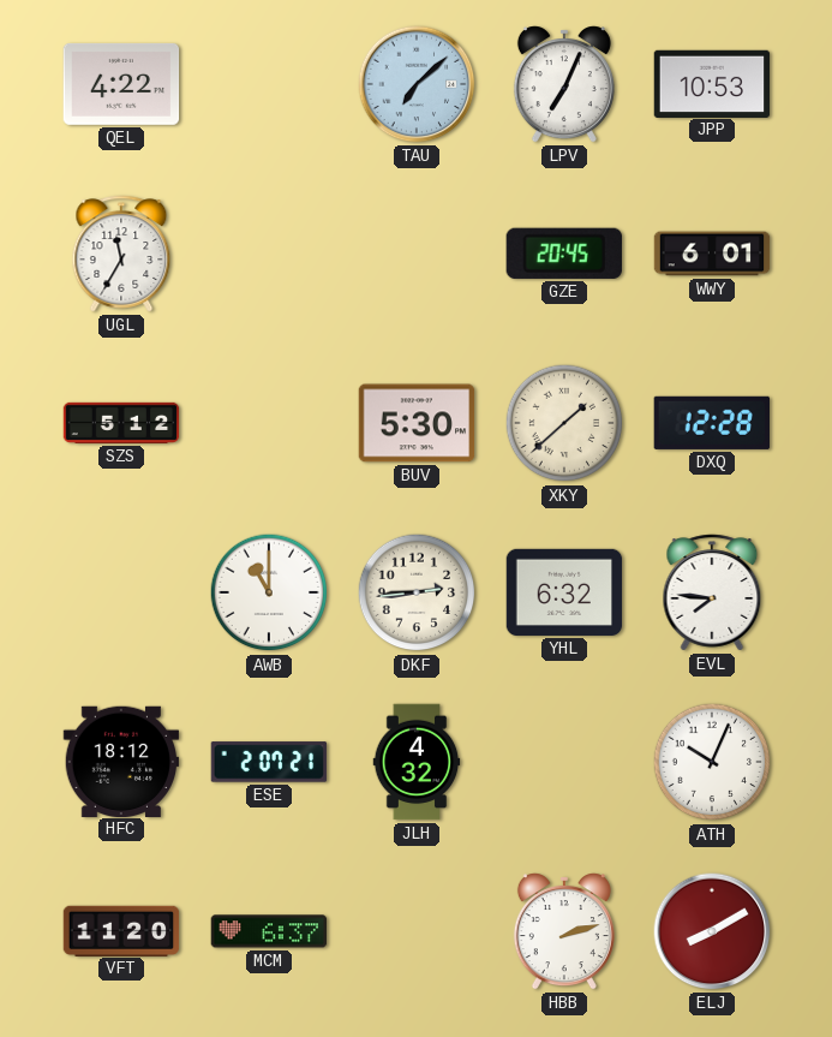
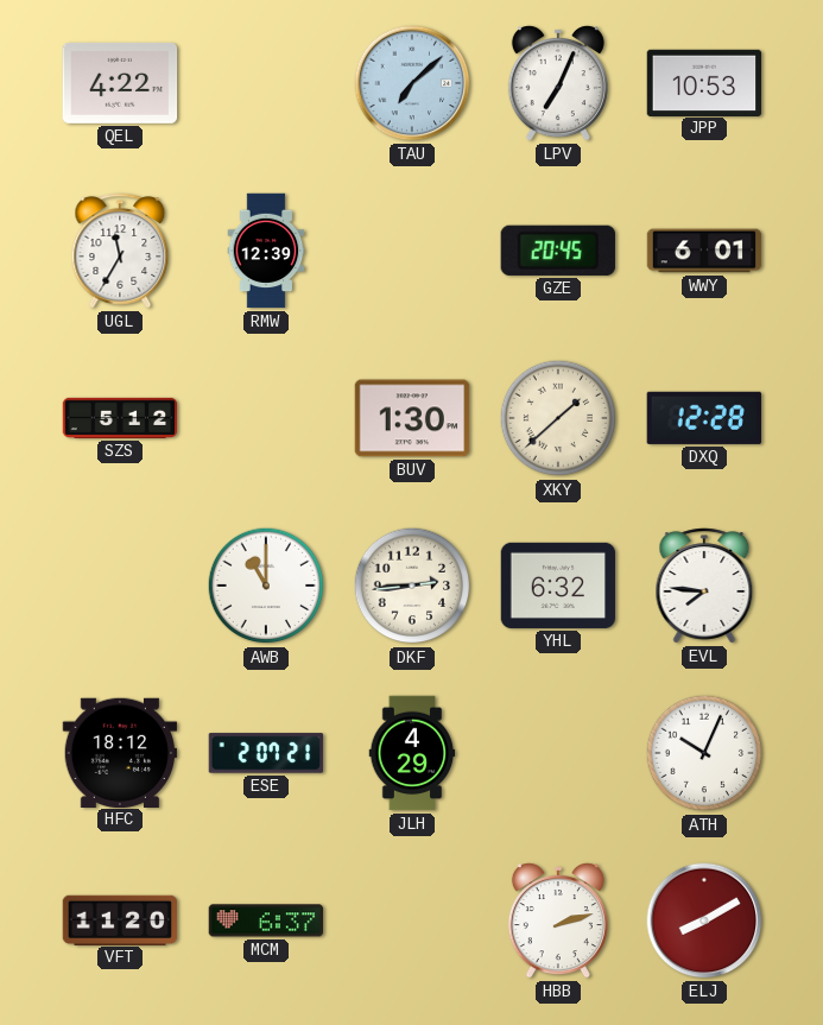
RMW: none -> 12:39 (266, 251)
BUV: 5:30 -> 1:30 (412, 418)
JLH: 4:32 -> 4:29 (412, 753)
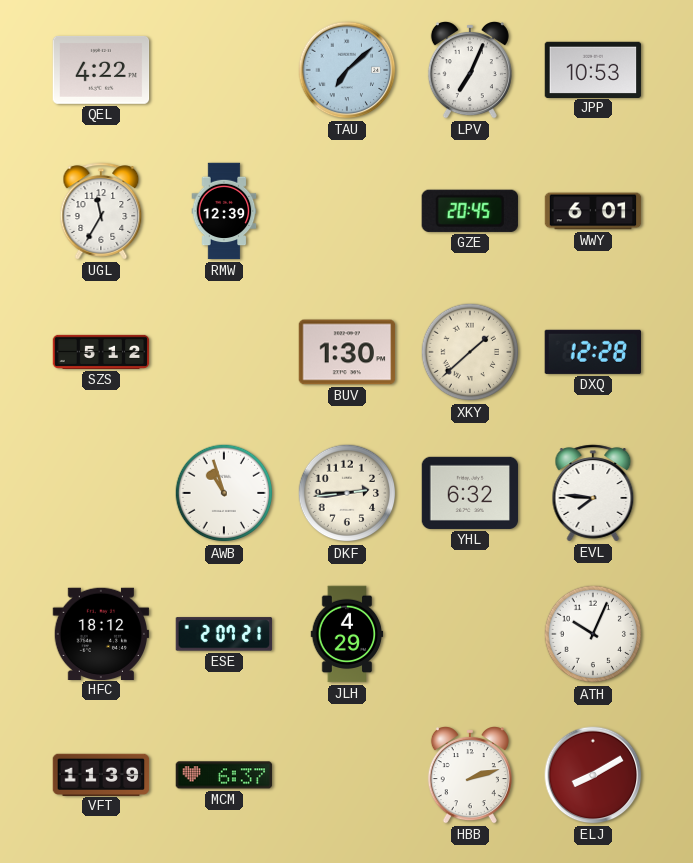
AWB: 11:00 -> 10:57 (224, 493)
VFT: 11:20 -> 11:39 (101, 774)
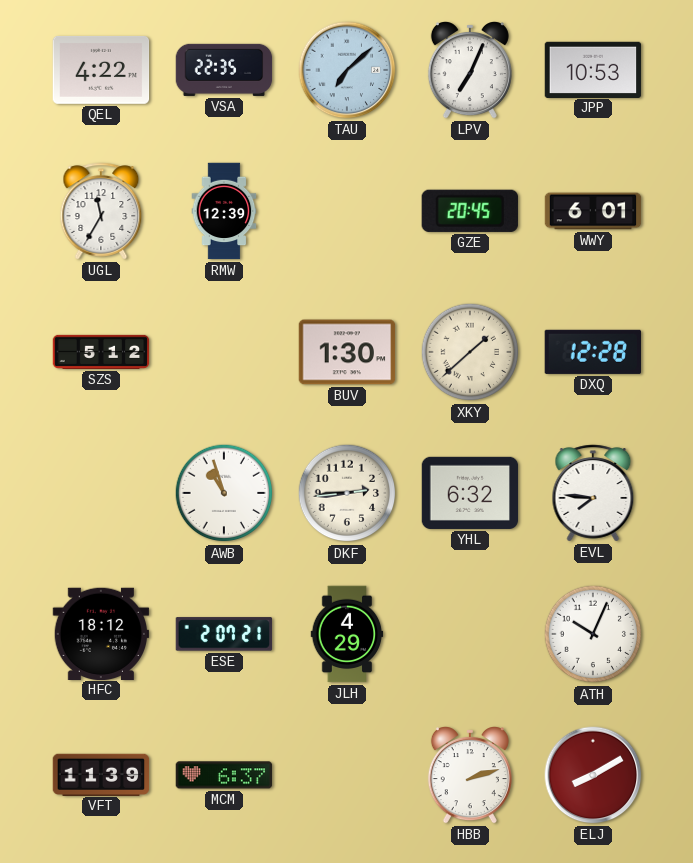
VSA: none -> 22:35 (224, 70)
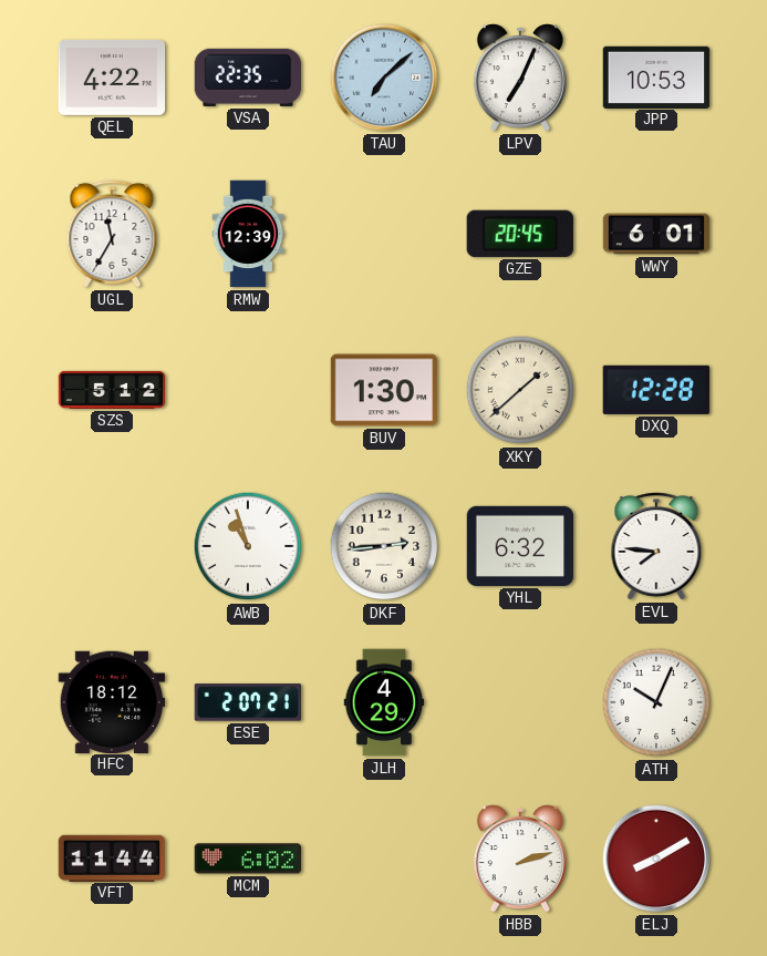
VFT: 11:39 -> 11:44 (112, 857)
MCM: 6:37 -> 6:02 (248, 859)
